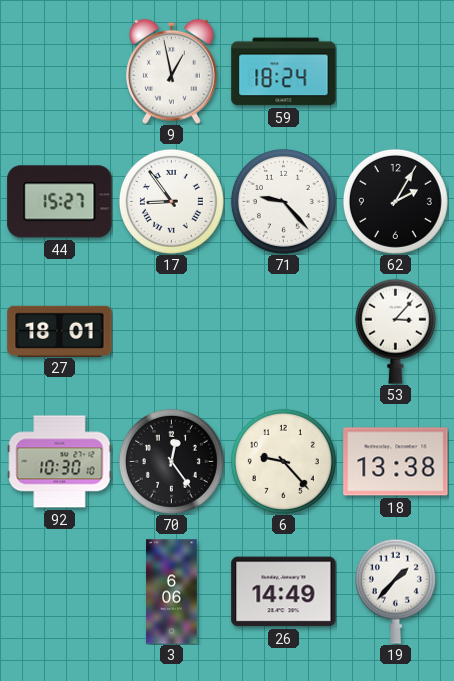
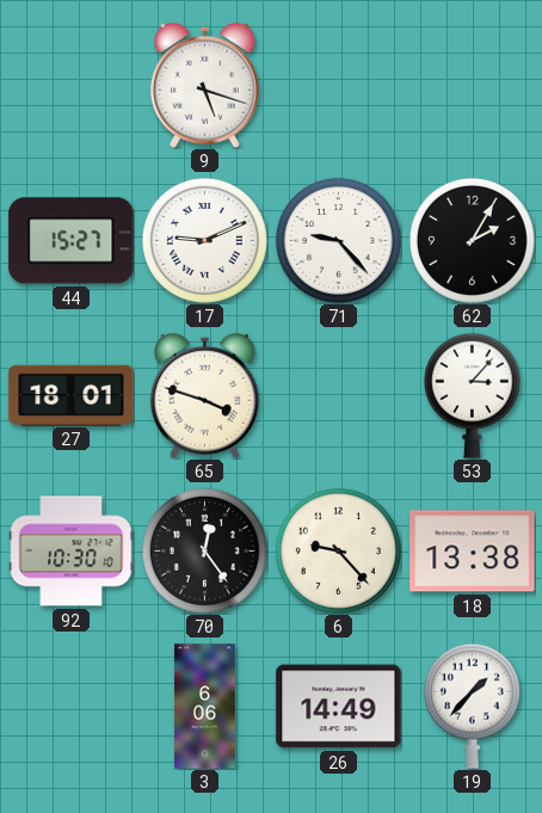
9: 12:58 -> 5:18 (204, 85)
59: 18:24 -> none (284, 72)
17: 8:54 -> 9:11 (204, 240)
65: none -> 3:48 (204, 395)
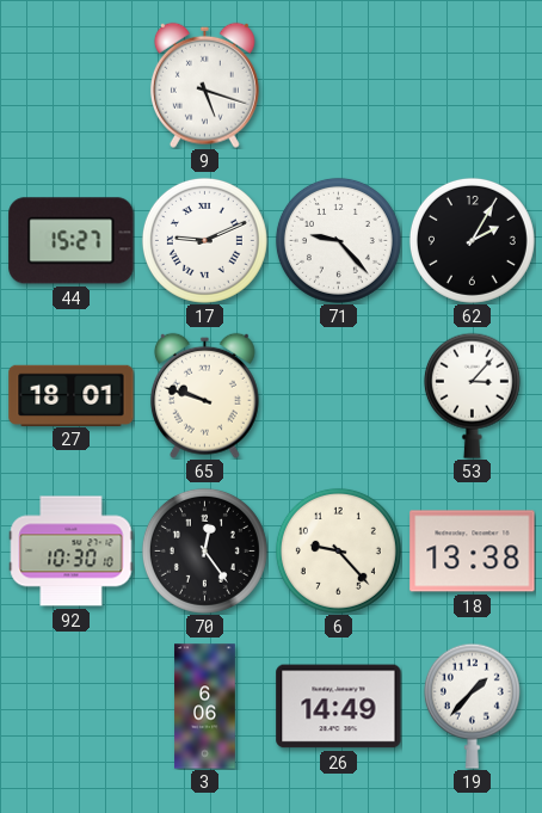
65: 3:48 -> 9:48 (204, 395)
